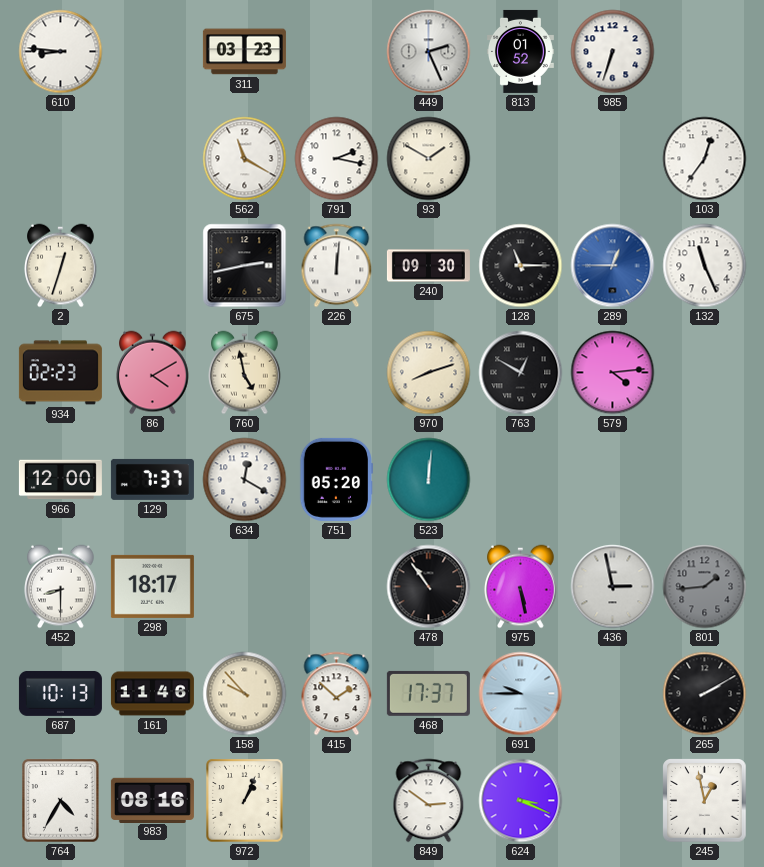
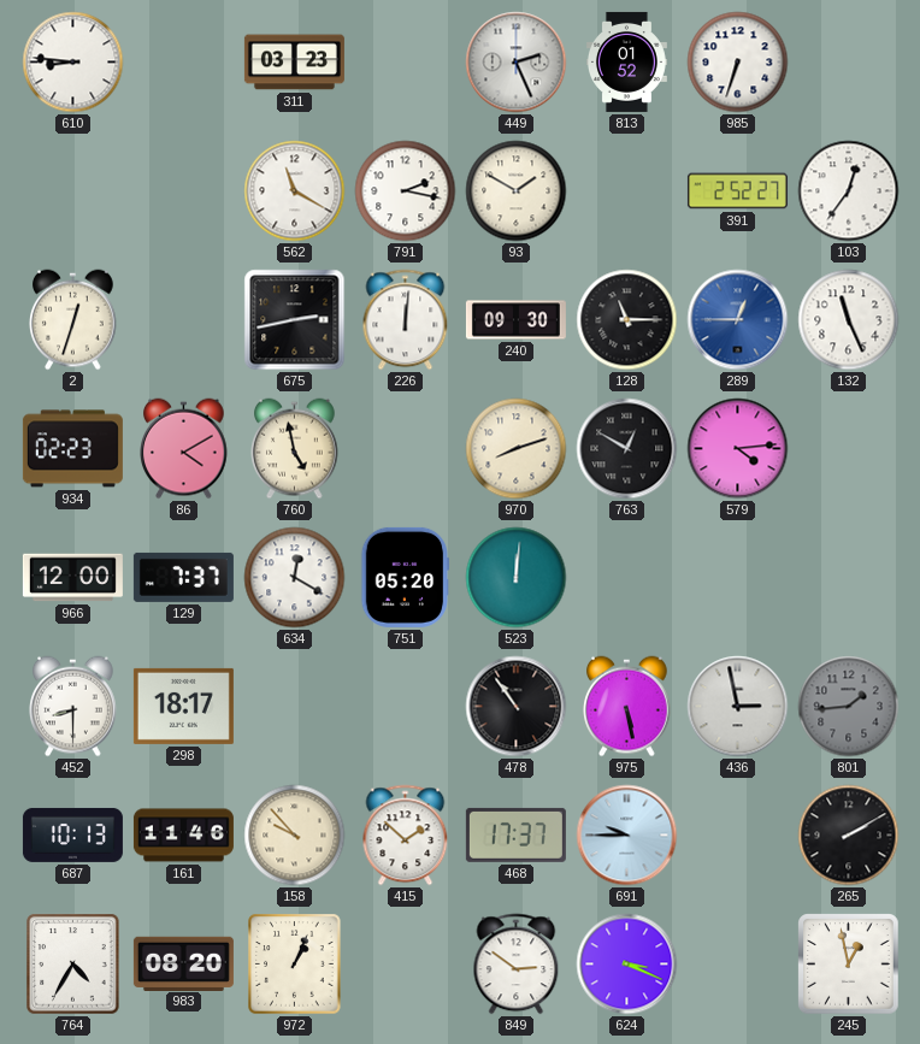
391: none -> 2:52 (737, 191)
983: 08:16 -> 08:20 (183, 963)
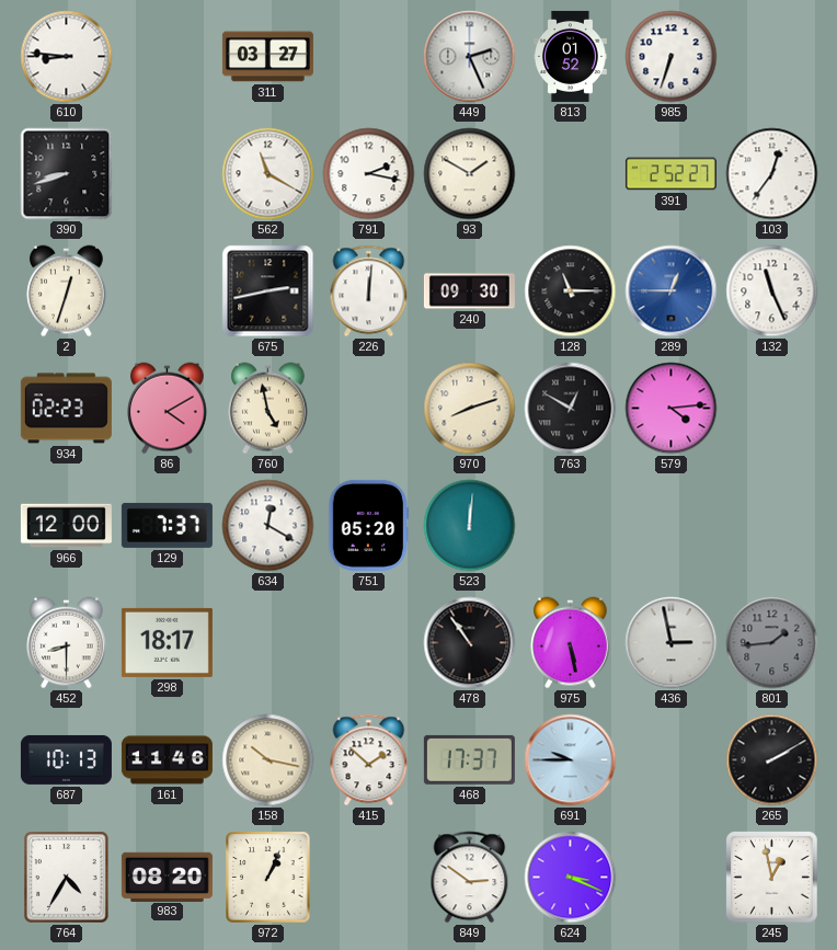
311: 03:23 -> 03:27 (267, 57)
390: none -> 8:42 (67, 174)
158: 9:53 -> 10:17 (268, 760)
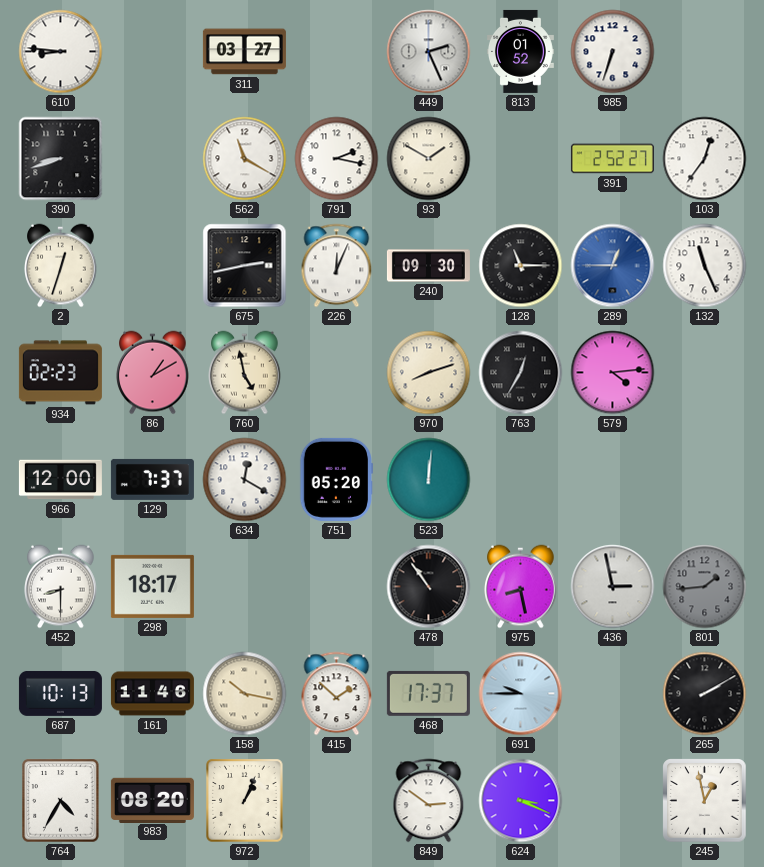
226: 12:01 -> 12:04 (337, 266)
86: 4:10 -> 1:10 (153, 373)
763: 12:50 -> 12:35 (521, 373)
975: 5:28 -> 8:28 (521, 587)
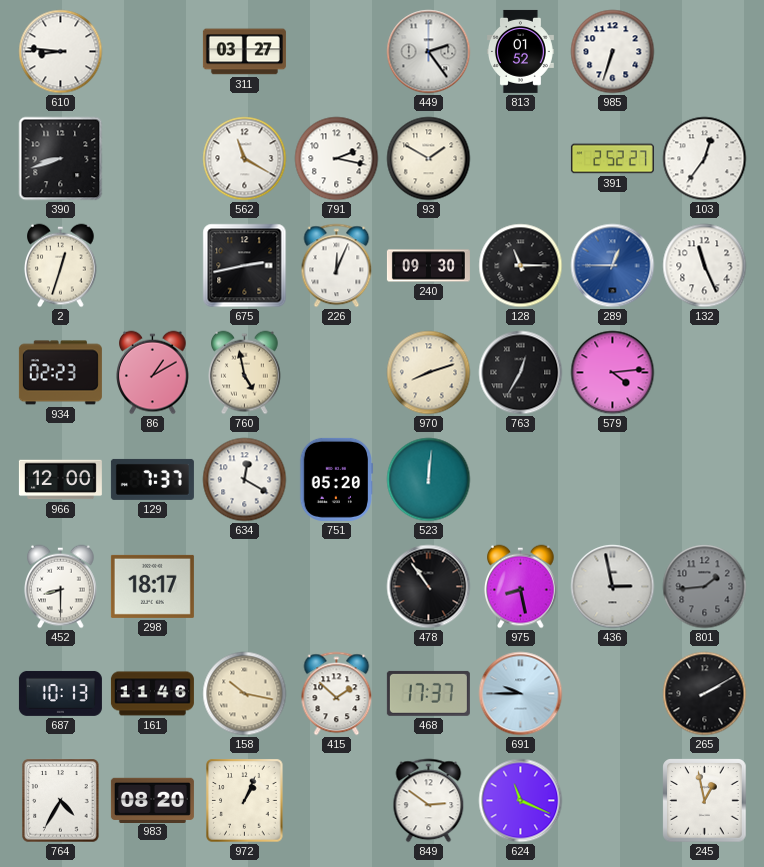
449: 2:26 -> 2:24 (429, 52)
624: 3:19 -> 11:19 (521, 801)
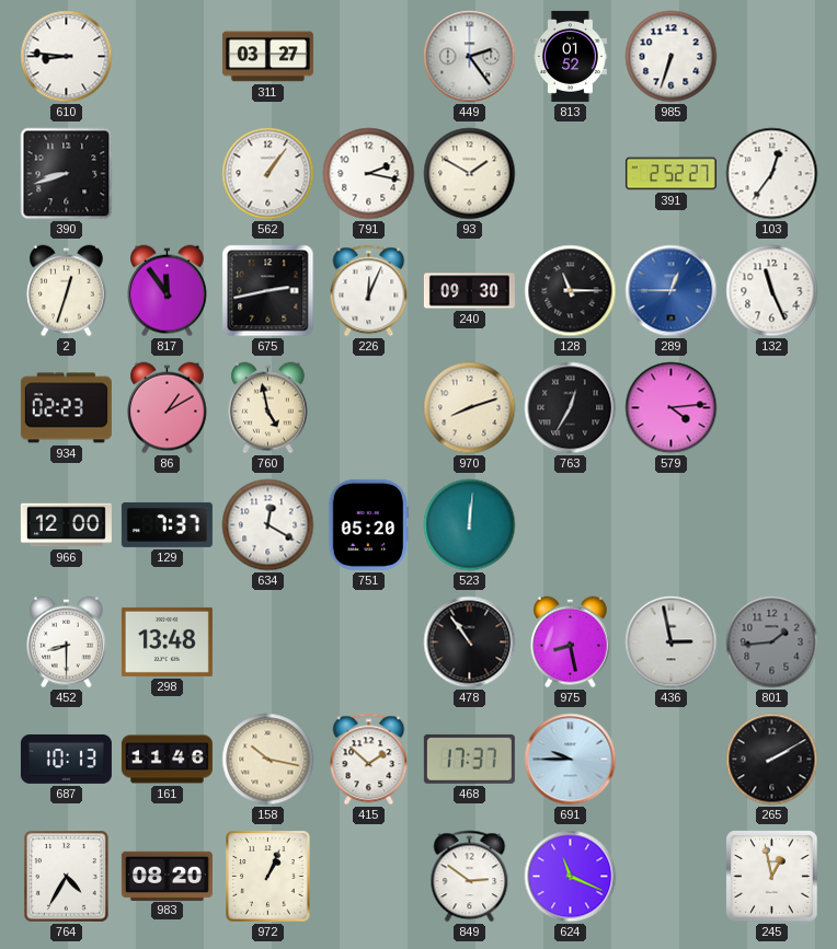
562: 11:20 -> 1:06 (268, 174)
817: none -> 11:54 (168, 291)
298: 18:17 -> 13:48 (167, 641)
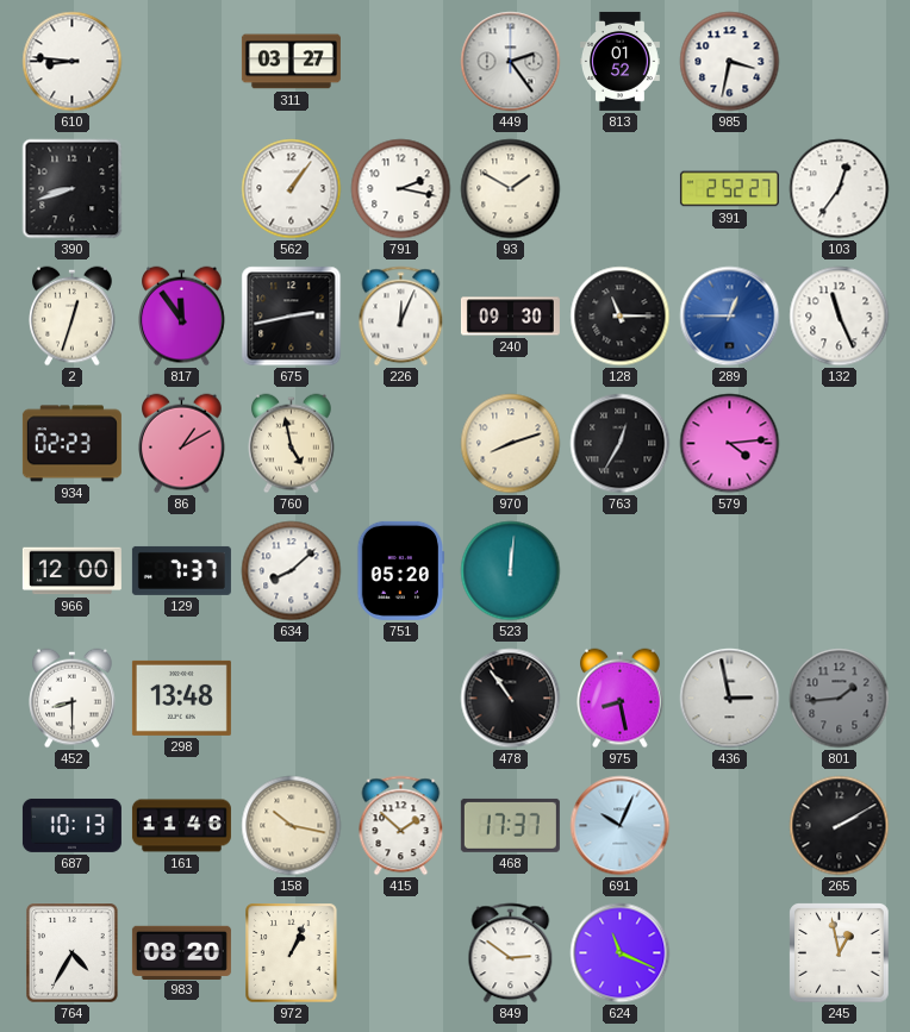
985: 6:33 -> 3:32 (730, 62)
634: 12:20 -> 8:08 (292, 571)
691: 9:45 -> 10:04 (621, 826)
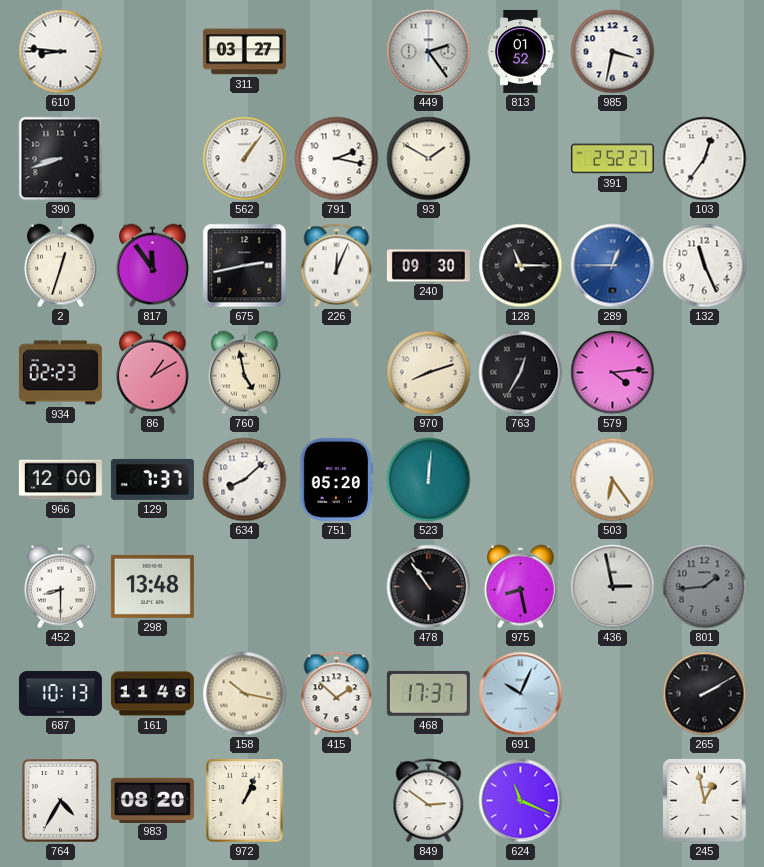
503: none -> 6:24 (613, 480)
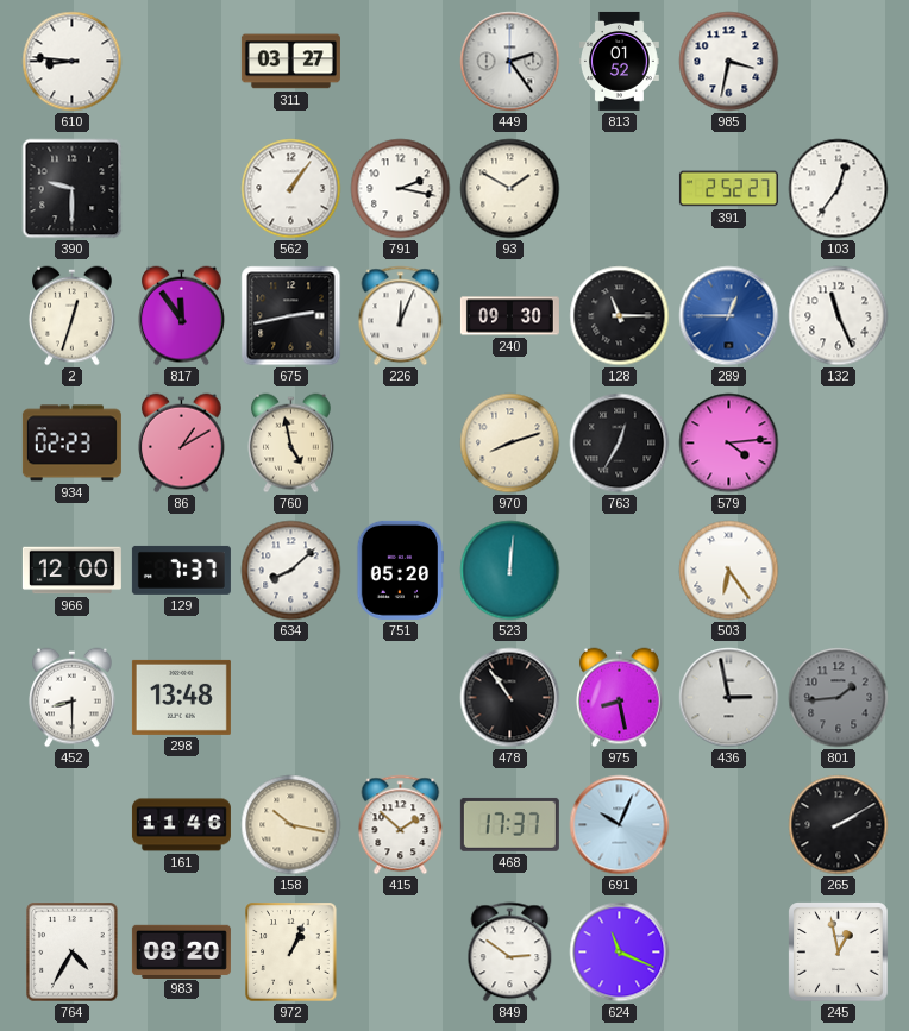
390: 8:42 -> 9:30 (73, 189)
687: 10:13 -> none (60, 693)
